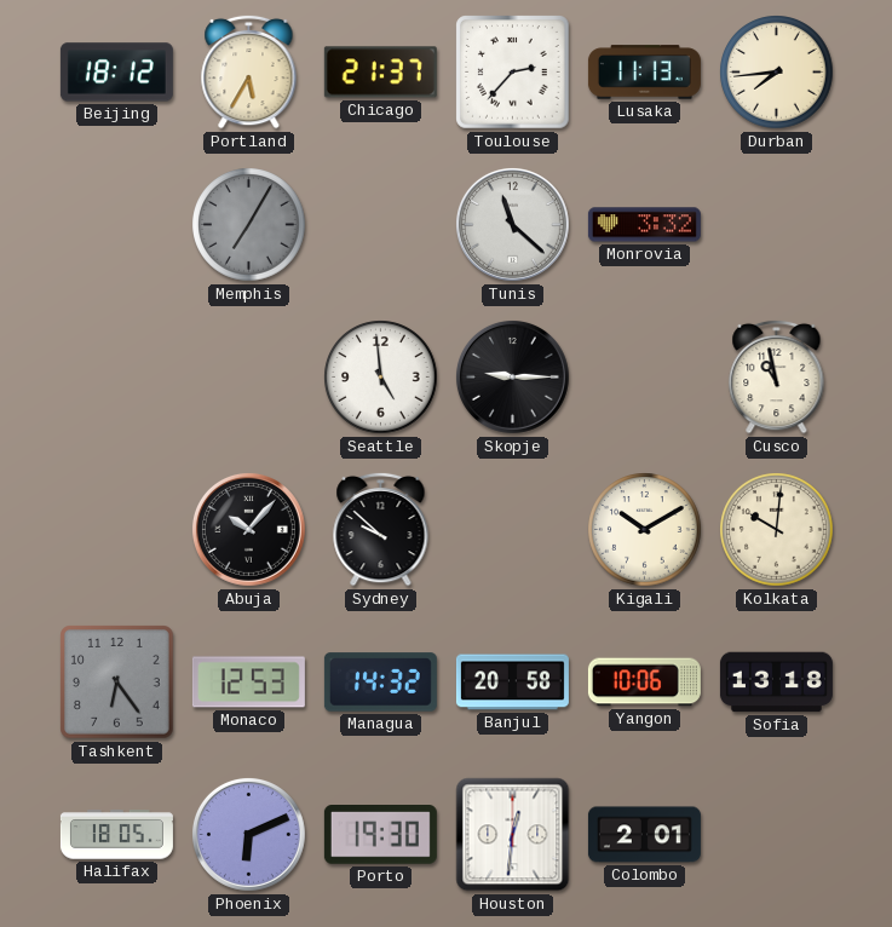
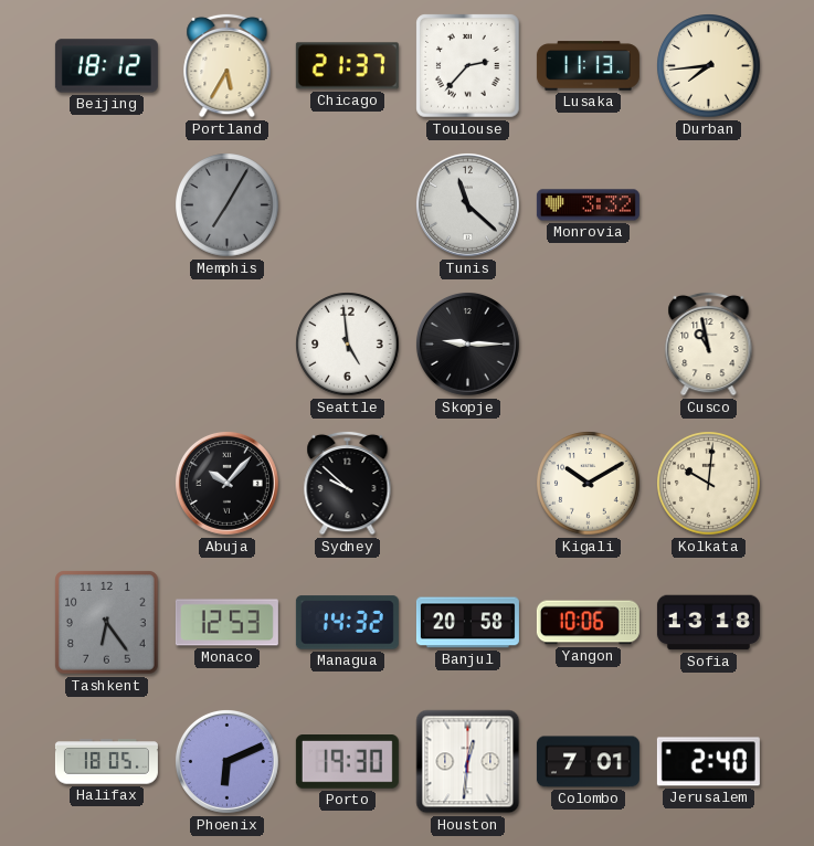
Colombo: 2:01 -> 7:01 (588, 762)
Jerusalem: none -> 2:40 (708, 762)
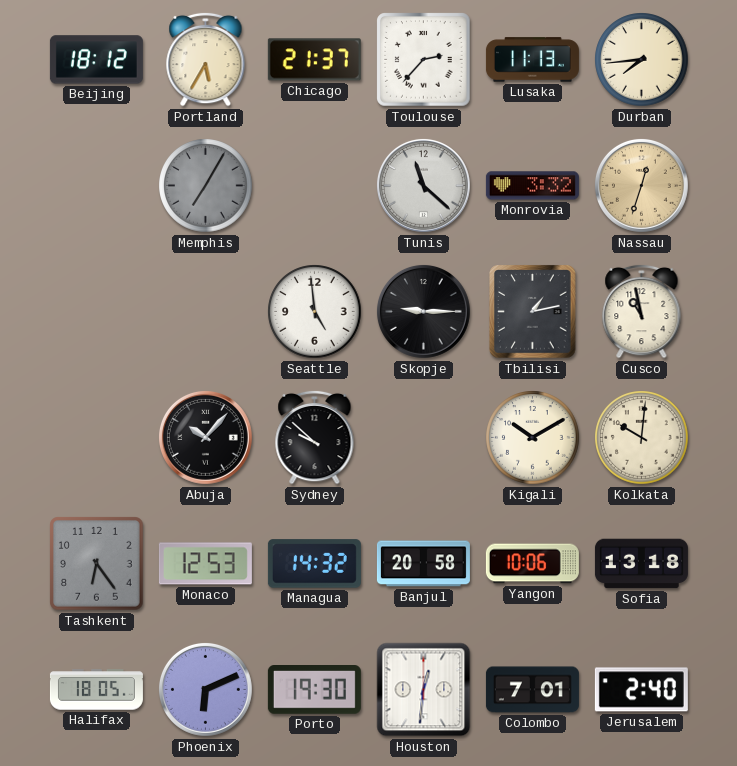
Nassau: none -> 12:33 (641, 185)
Tbilisi: none -> 1:13 (533, 312)
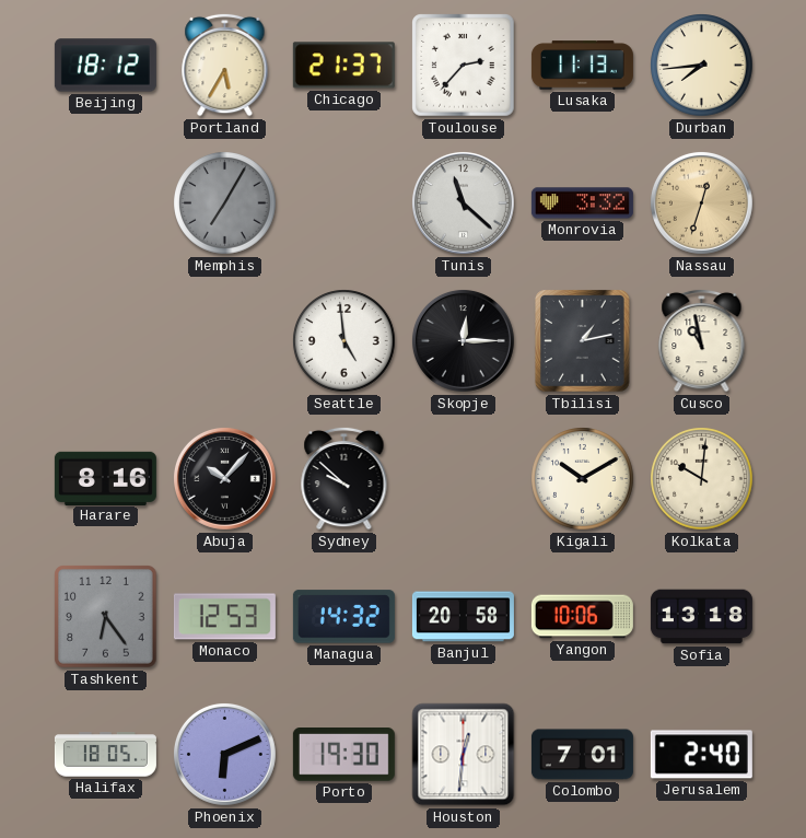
Skopje: 9:15 -> 12:15 (463, 340)
Harare: none -> 8:16 (105, 478)
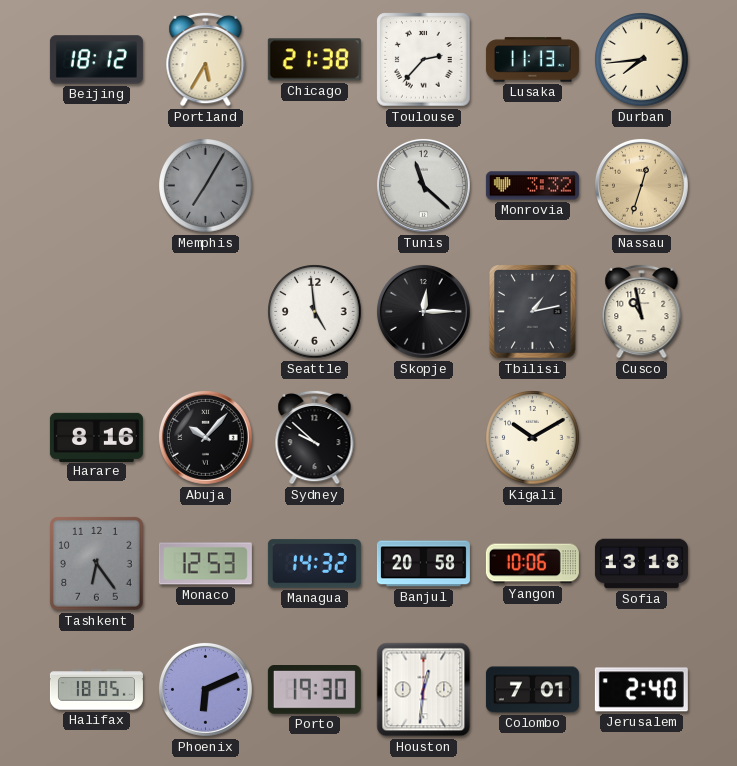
Chicago: 21:37 -> 21:38 (314, 60)
Kolkata: 10:01 -> none (702, 479)
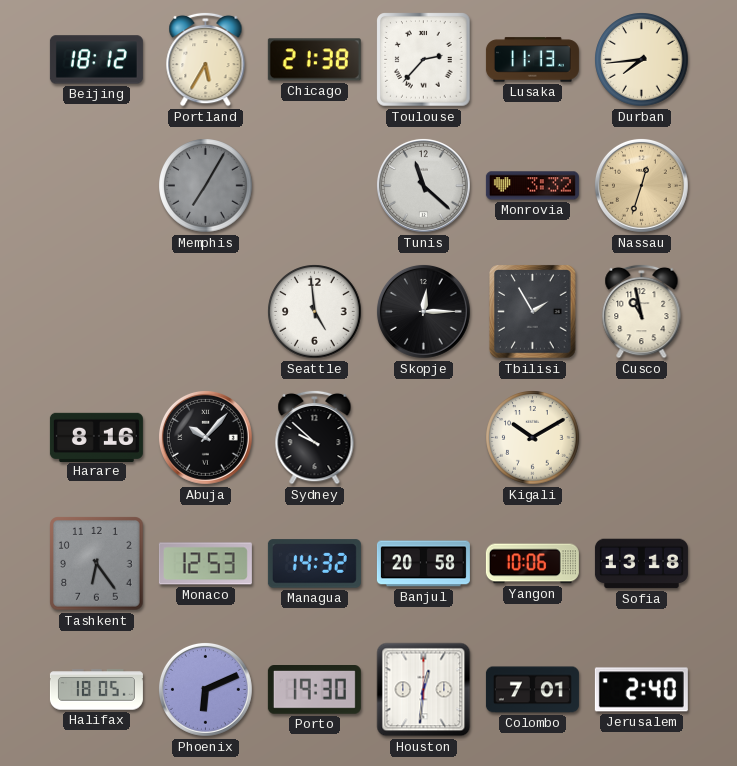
Tbilisi: 1:13 -> 1:55 (533, 312)
